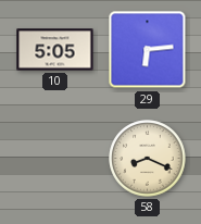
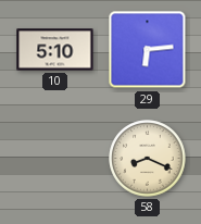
10: 5:05 -> 5:10 (55, 50)
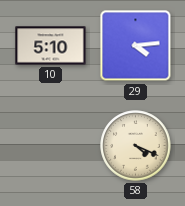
29: 6:14 -> 4:14 (136, 46)
58: 8:19 -> 4:19 (136, 146)
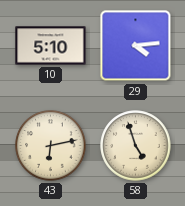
43: none -> 6:13 (51, 146)
58: 4:19 -> 4:57 (136, 146)
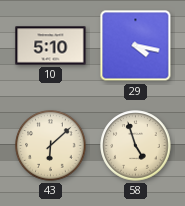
29: 4:14 -> 4:17 (136, 46)
43: 6:13 -> 6:08 (51, 146)
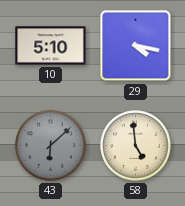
43 dial: cream -> grey (51, 146)
58: 4:57 -> 4:59 (136, 146)
